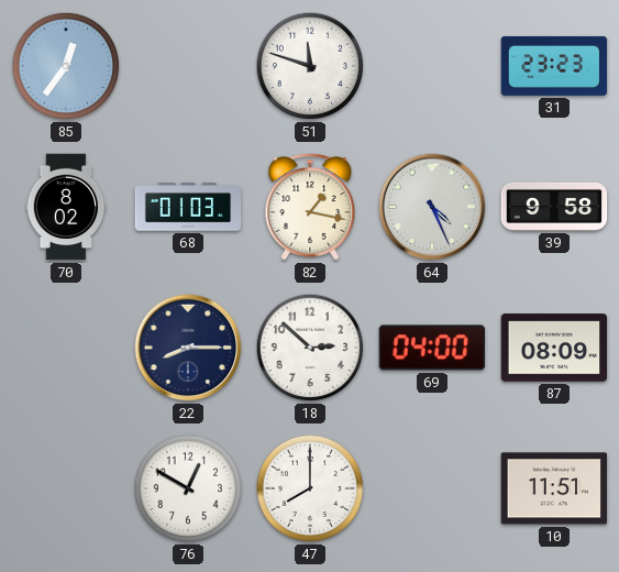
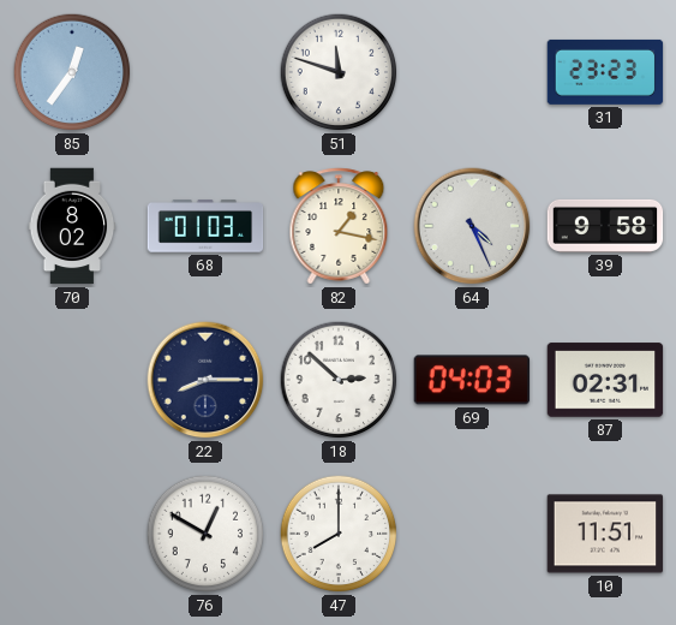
69: 04:00 -> 04:03 (472, 380)
87: 08:09 -> 02:31 (605, 380)
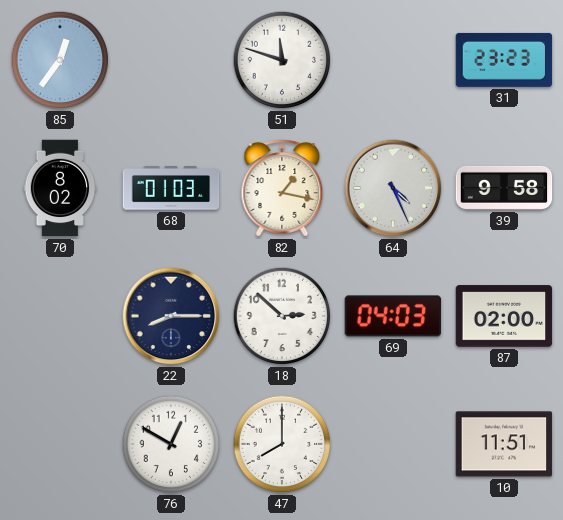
87: 02:31 -> 02:00 (504, 316)
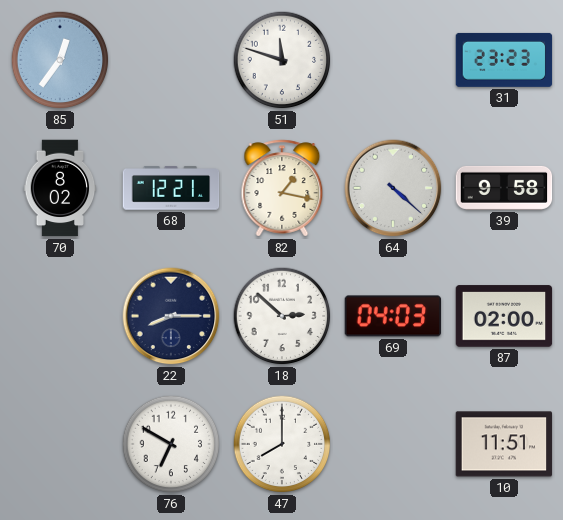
68: 01:03 -> 12:21 (171, 188)
64: 4:26 -> 4:22 (393, 188)
76: 12:50 -> 6:50 (171, 444)
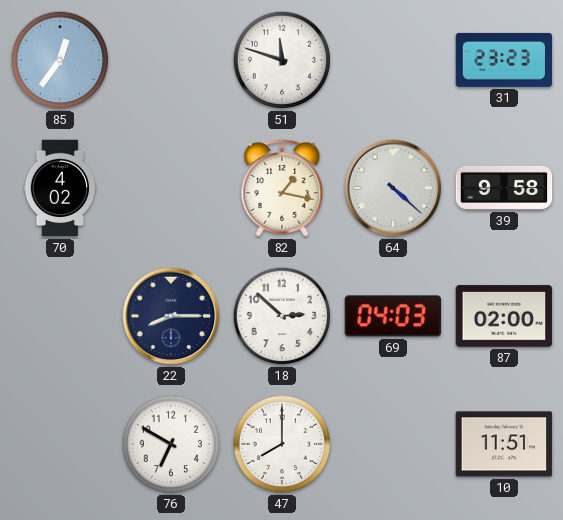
70: 8:02 -> 4:02 (60, 188)
68: 12:21 -> none (171, 188)
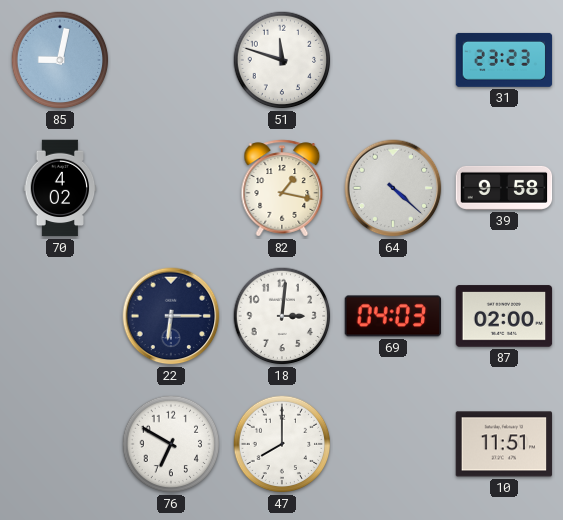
85: 12:36 -> 9:02 (60, 60)
22: 8:15 -> 6:15 (171, 316)
18: 2:52 -> 3:01 (282, 316)
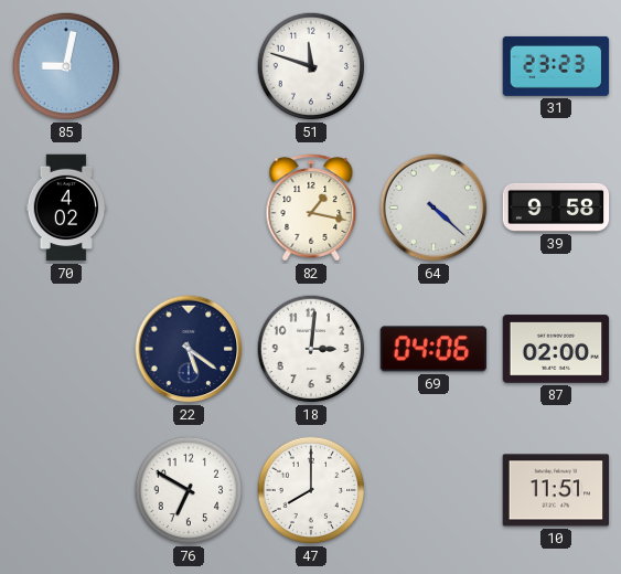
22: 6:15 -> 5:21 (189, 349)
69: 04:03 -> 04:06 (433, 349)
